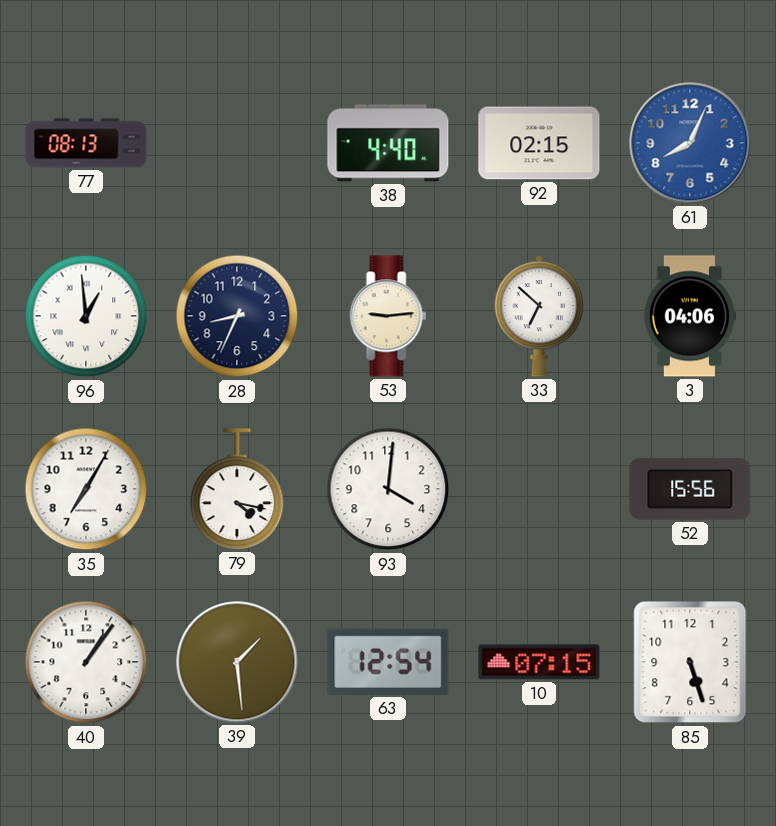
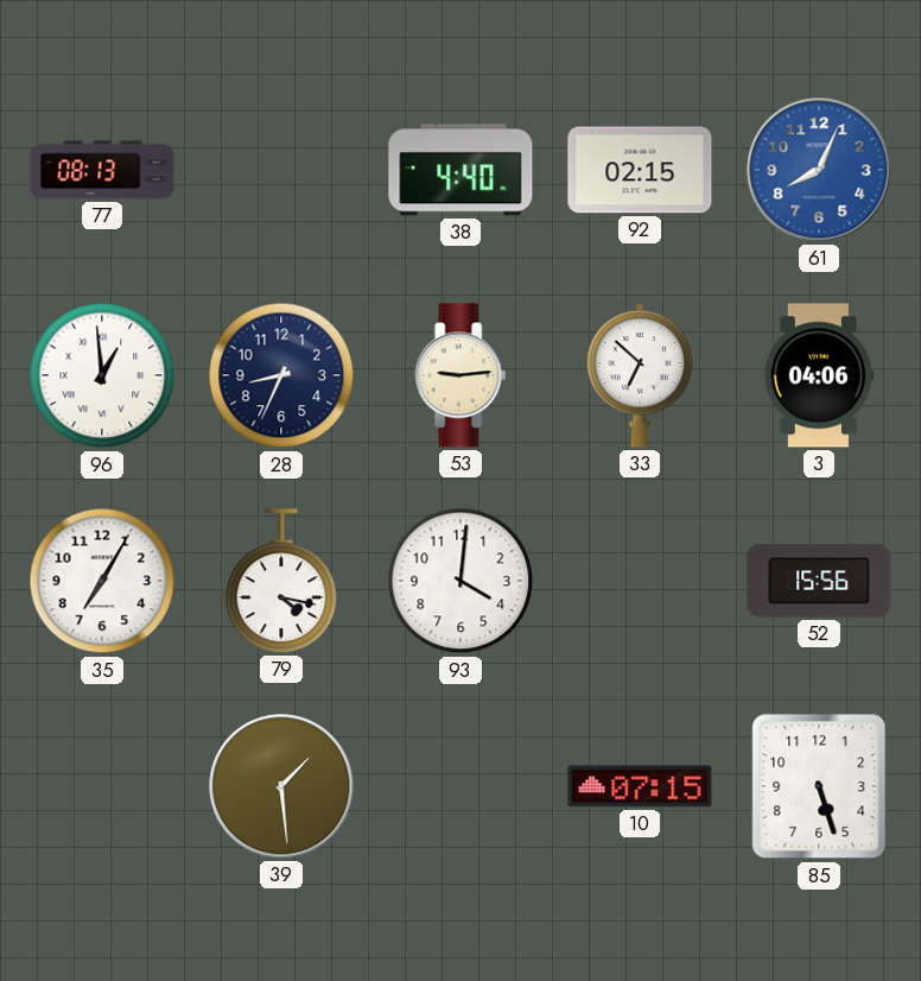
40: 1:06 -> none (86, 662)
63: 12:54 -> none (388, 662)
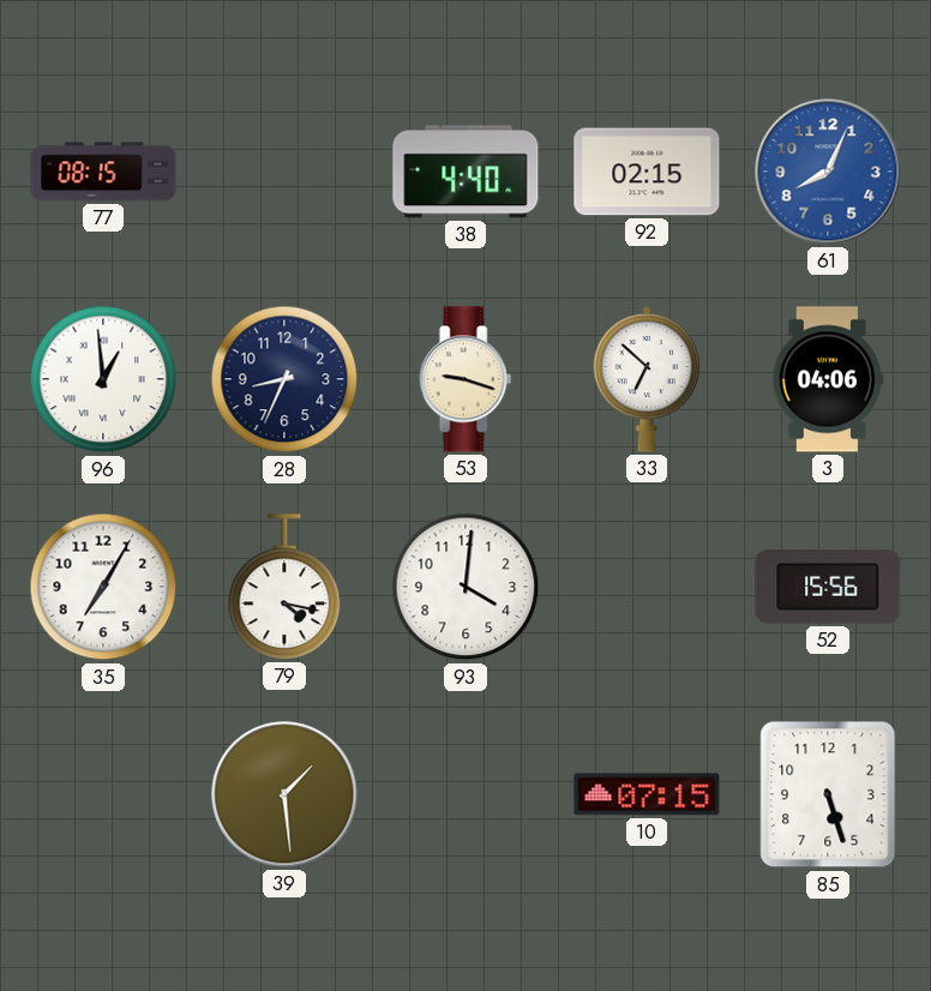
77: 08:13 -> 08:15 (103, 172)
53: 9:14 -> 9:18 (465, 379)
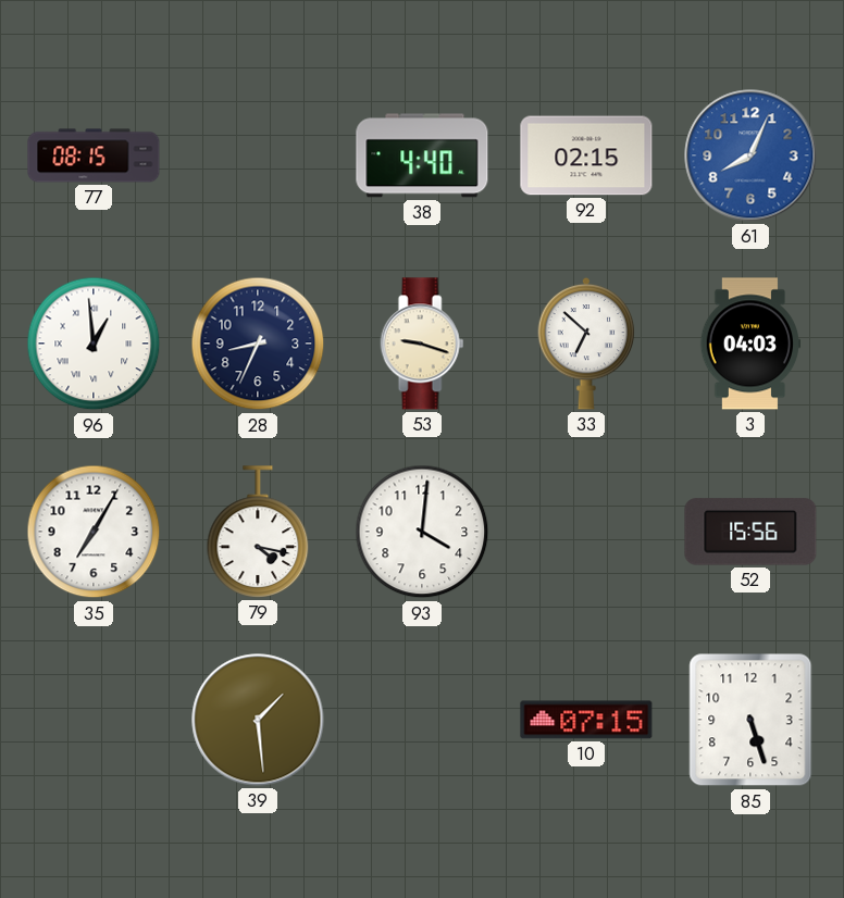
3: 04:06 -> 04:03 (750, 344)
